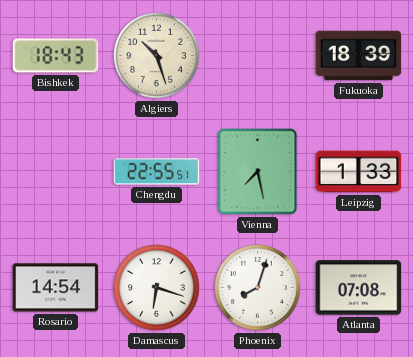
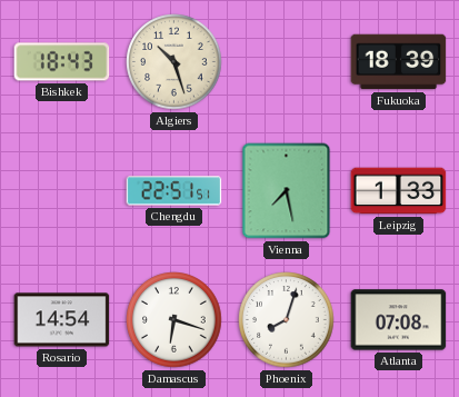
Chengdu: 22:55 -> 22:51 (174, 191)
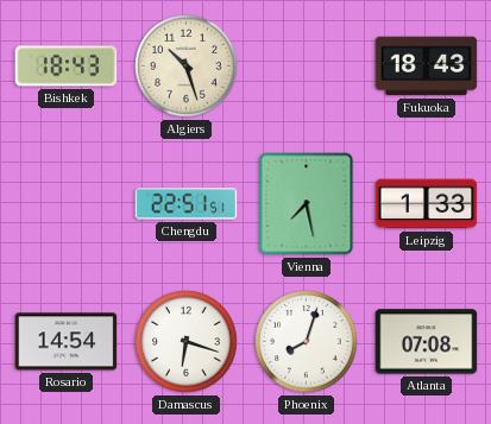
Fukuoka: 18:39 -> 18:43 (427, 67)
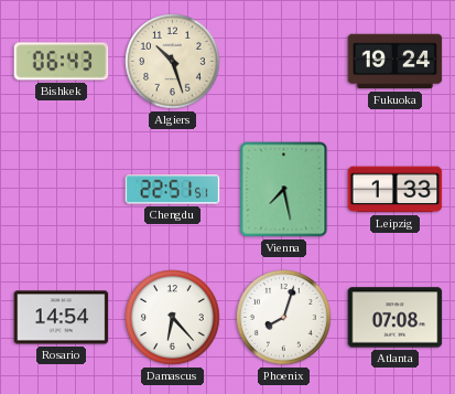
Bishkek: 18:43 -> 06:43 (62, 62)
Fukuoka: 18:43 -> 19:24 (396, 62)
Damascus: 6:18 -> 6:23 (173, 318)
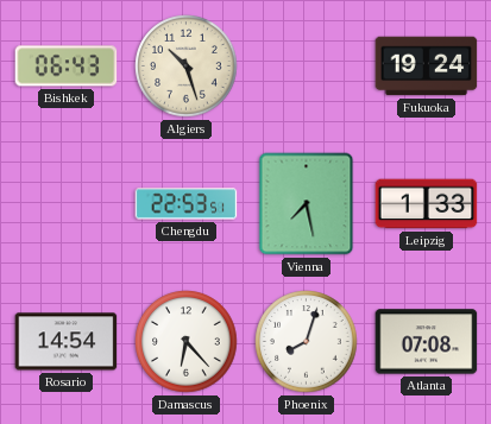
Chengdu: 22:51 -> 22:53 (187, 204)
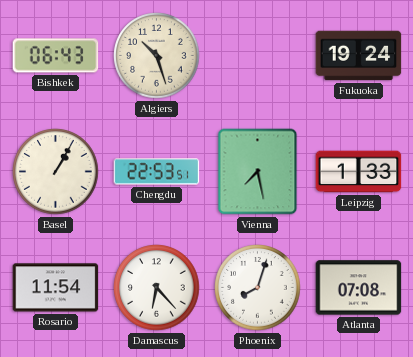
Basel: none -> 1:05 (56, 172)
Rosario: 14:54 -> 11:54 (56, 288)
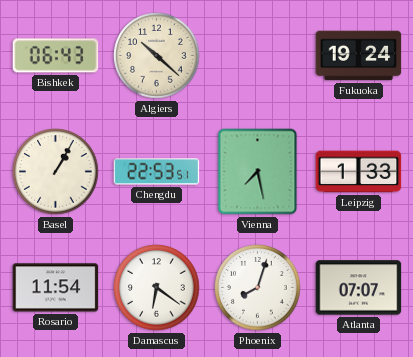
Algiers: 10:27 -> 10:22 (157, 56)
Damascus: 6:23 -> 6:21 (157, 288)
Atlanta: 07:08 -> 07:07 (359, 288)
